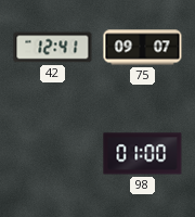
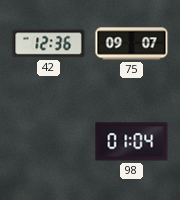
42: 12:41 -> 12:36 (49, 44)
98: 01:00 -> 01:04 (132, 142)
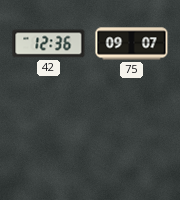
98: 01:04 -> none (132, 142)
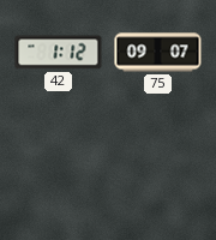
42: 12:36 -> 1:12 (59, 53)
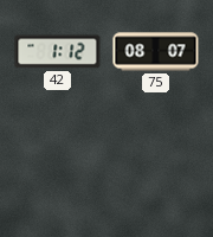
75: 09:07 -> 08:07 (156, 52)
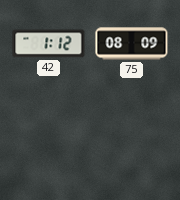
75: 08:07 -> 08:09 (132, 44)
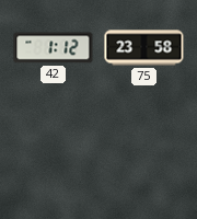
75: 08:09 -> 23:58 (144, 48)
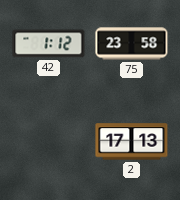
2: none -> 17:13 (132, 142)
